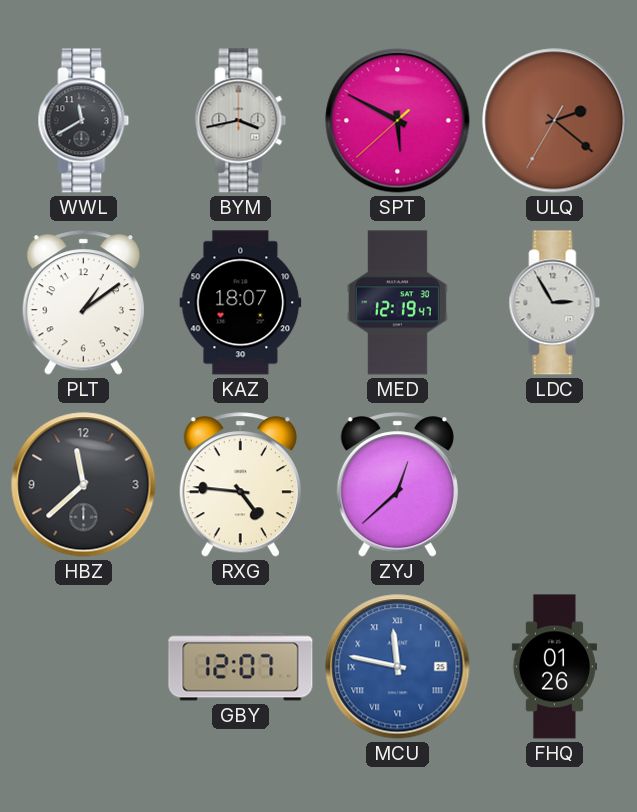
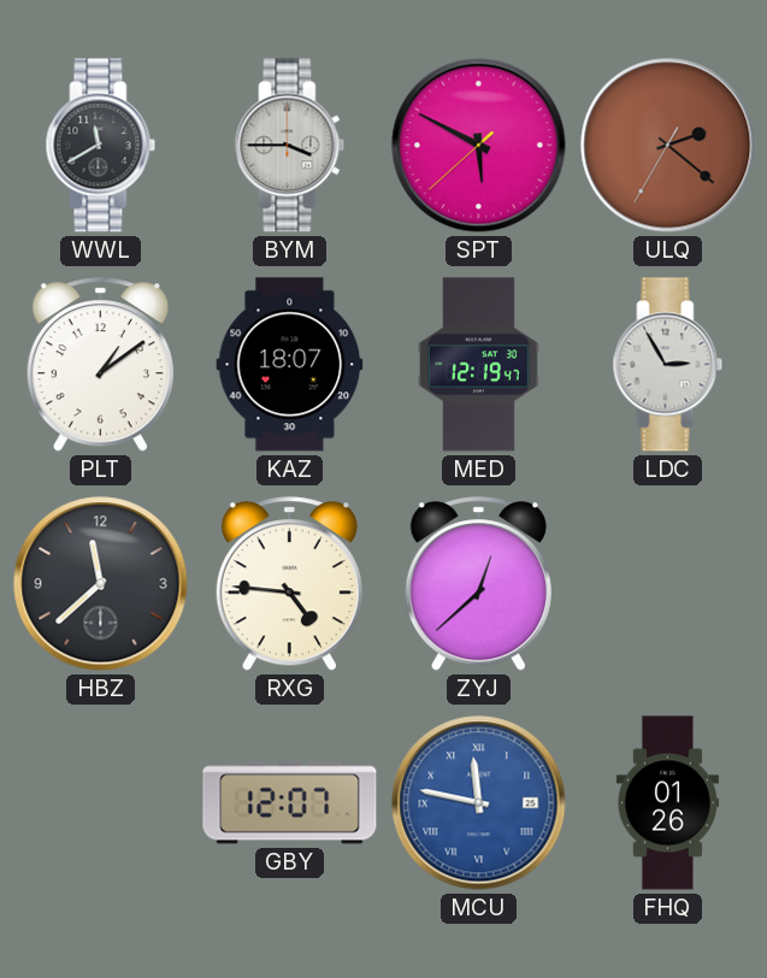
BYM: 3:43 -> 3:45 (290, 146)
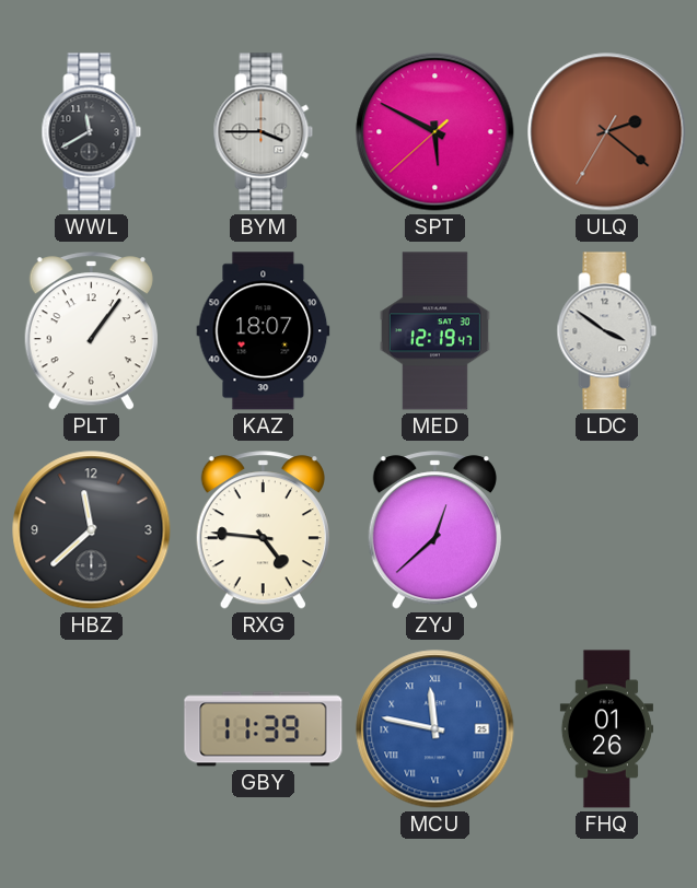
PLT: 1:09 -> 1:06 (91, 331)
LDC: 2:55 -> 3:51 (607, 331)
GBY: 12:07 -> 11:39 (264, 729)
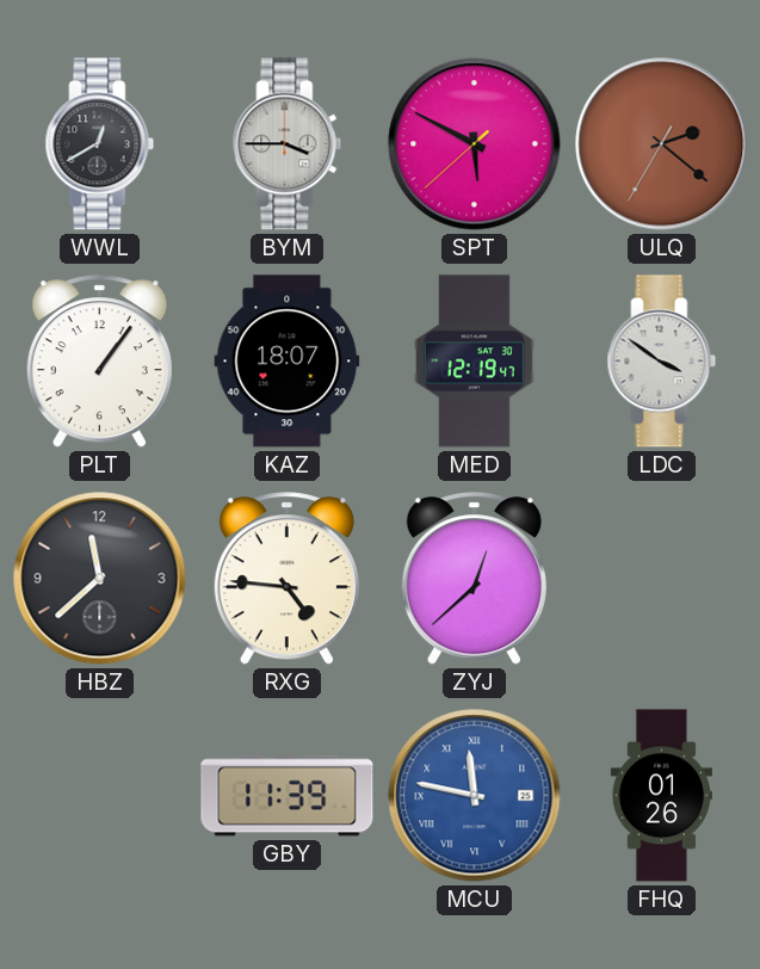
WWL: 11:40 -> 12:40 (100, 144)
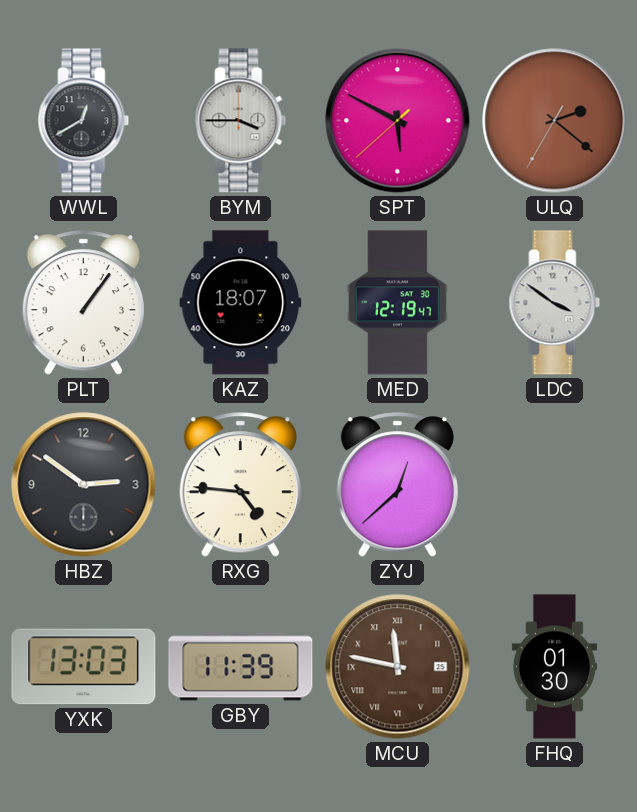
HBZ: 11:38 -> 2:51 (84, 485)
YXK: none -> 13:03 (84, 667)
MCU dial: blue -> brown (398, 667)
FHQ: 01:26 -> 01:30 (554, 667)
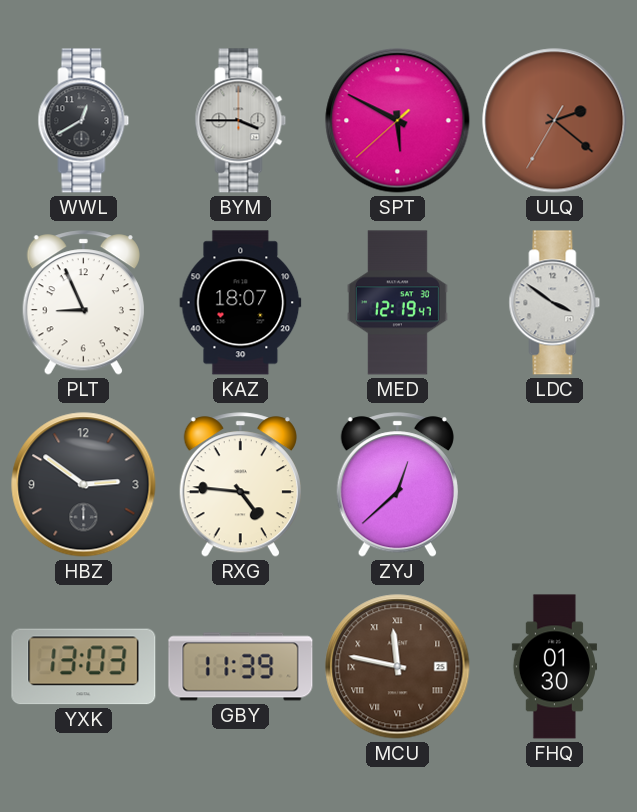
PLT: 1:06 -> 8:56 (83, 303)
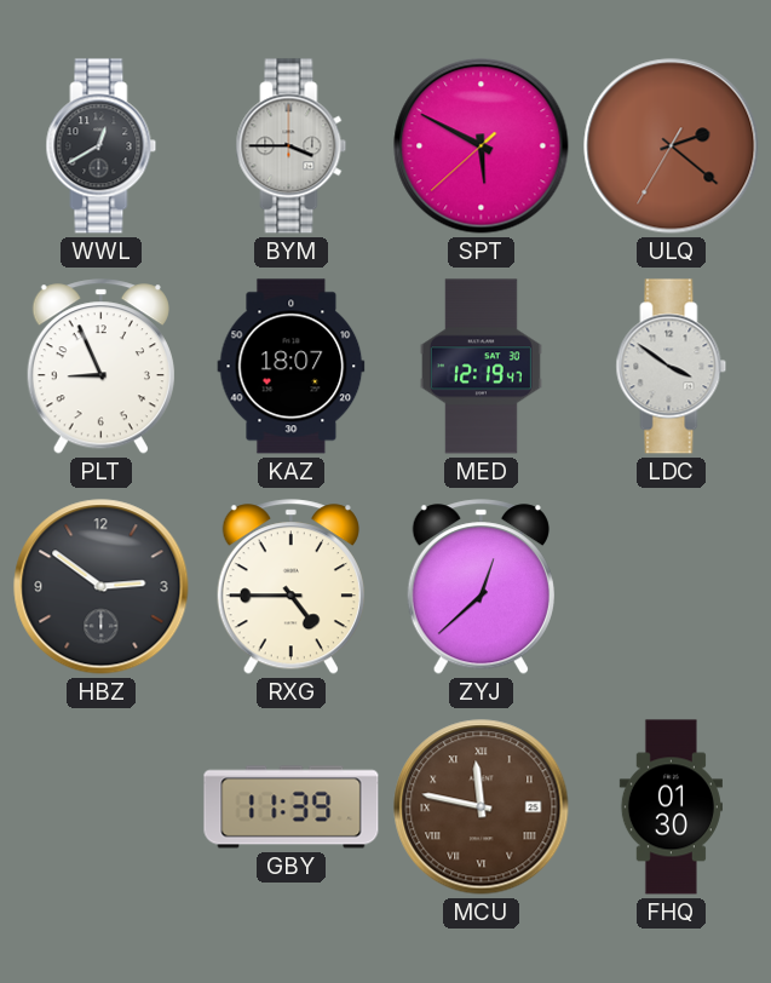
RXG: 4:46 -> 4:45 (290, 587)
YXK: 13:03 -> none (84, 667)
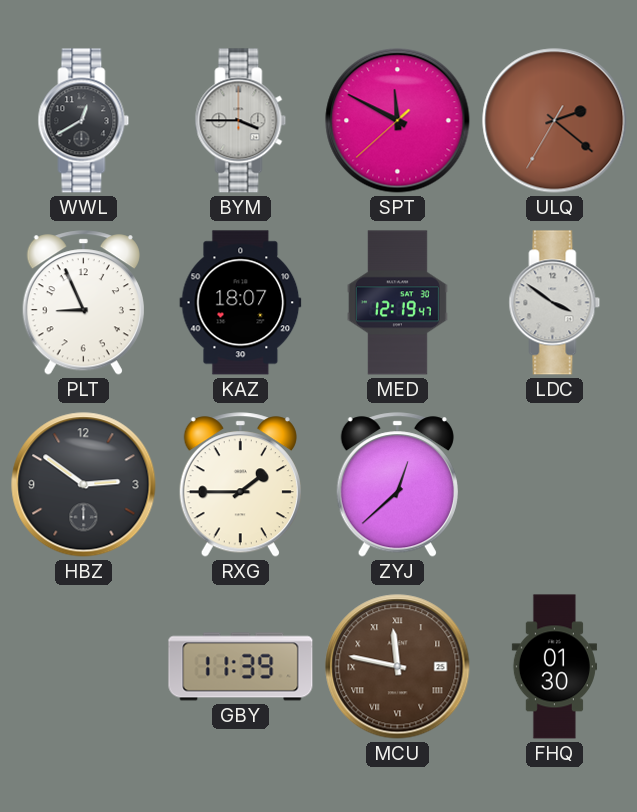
SPT: 5:49 -> 11:49 (398, 121)
RXG: 4:45 -> 1:45 (240, 485)
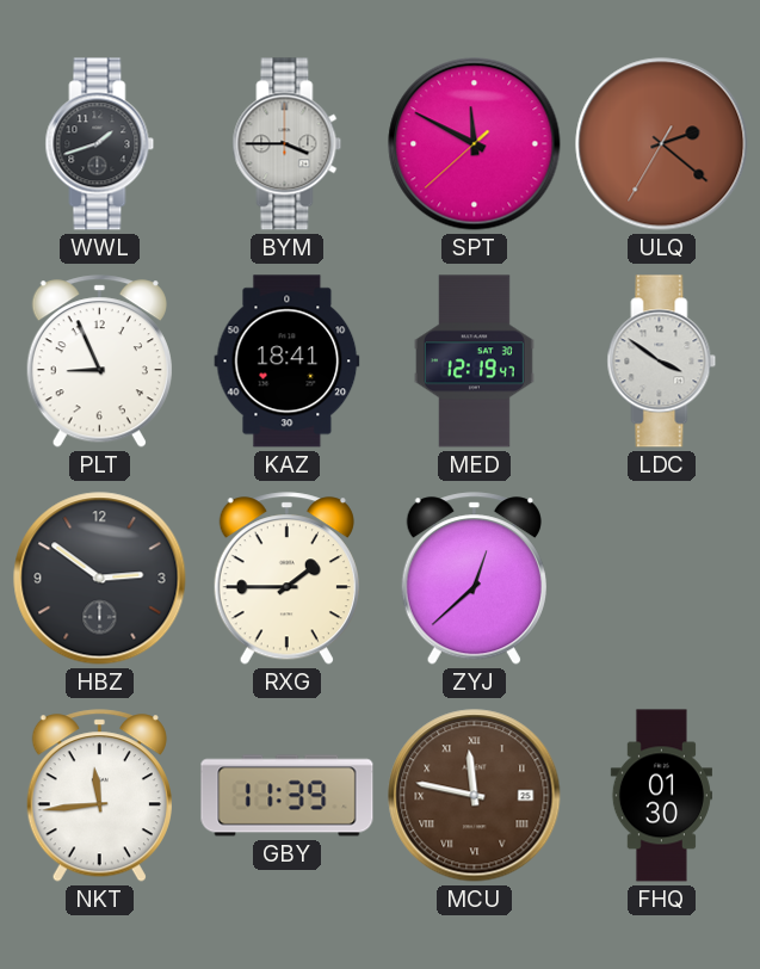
WWL: 12:40 -> 1:42 (100, 144)
KAZ: 18:07 -> 18:41 (288, 362)
NKT: none -> 11:44 (99, 796)
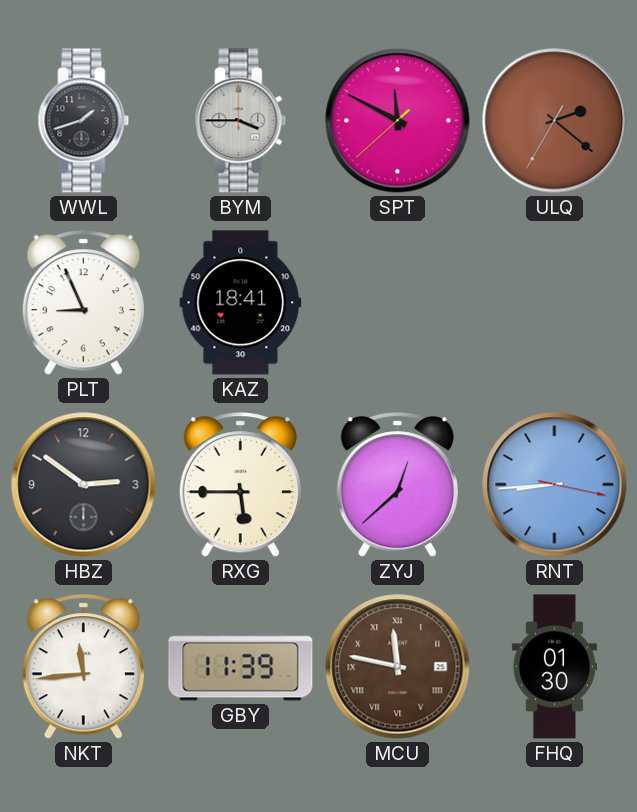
MED: 12:19 -> none (474, 362)
LDC: 3:51 -> none (662, 362)
RXG: 1:45 -> 5:45 (240, 485)
RNT: none -> 8:44 (555, 485)
